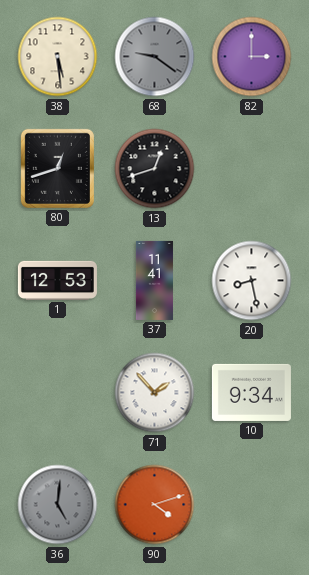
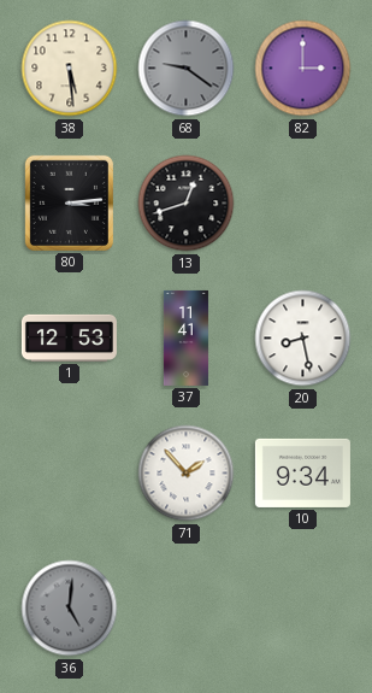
80: 12:42 -> 3:14 (69, 202)
90: 4:12 -> none (155, 505)
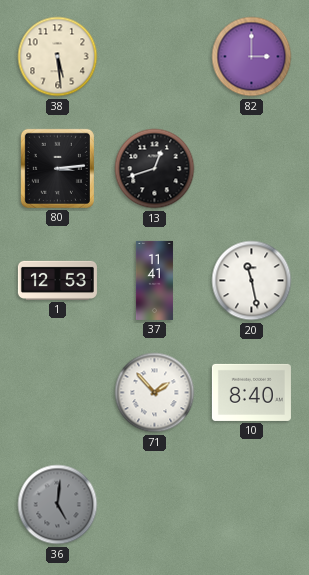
68: 9:21 -> none (187, 69)
20: 8:28 -> 11:28 (252, 281)
10: 9:34 -> 8:40 (251, 392)
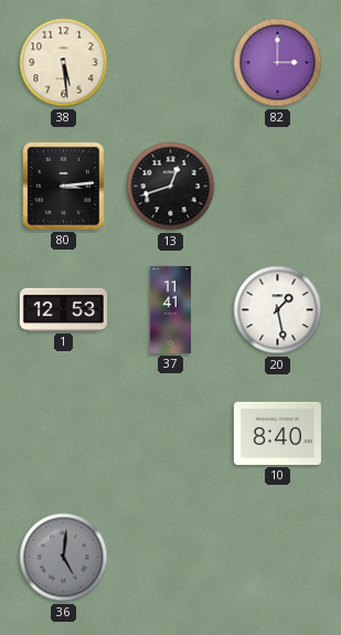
20: 11:28 -> 1:28 (278, 310)
71: 1:53 -> none (155, 393)
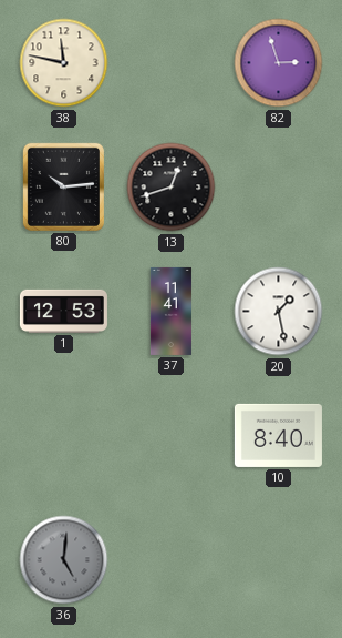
38: 5:29 -> 11:47 (64, 63)
82: 3:00 -> 2:57 (279, 63)
80: 3:14 -> 10:14 (63, 186)
